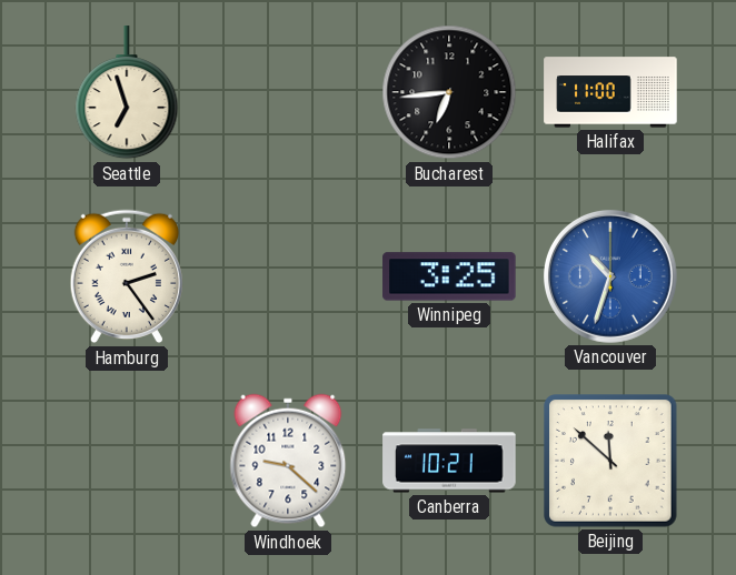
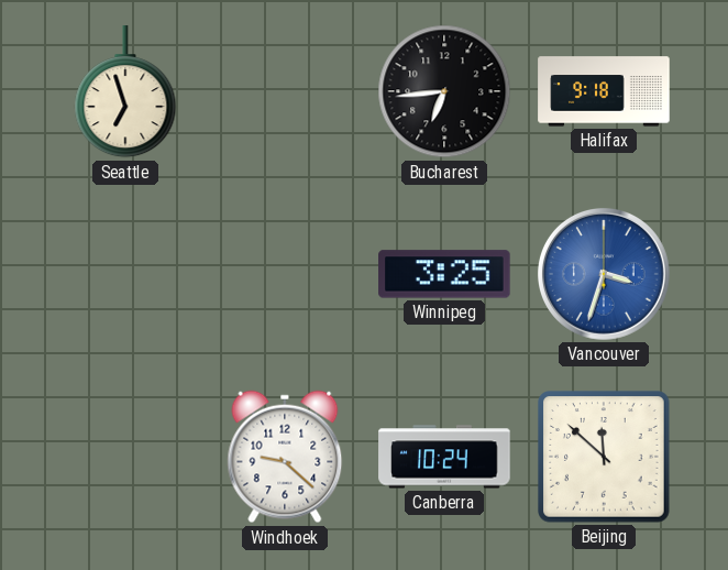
Halifax: 11:00 -> 9:18 (604, 91)
Hamburg: 2:24 -> none (127, 276)
Vancouver: 10:33 -> 3:33 (604, 274)
Canberra: 10:21 -> 10:24 (444, 457)
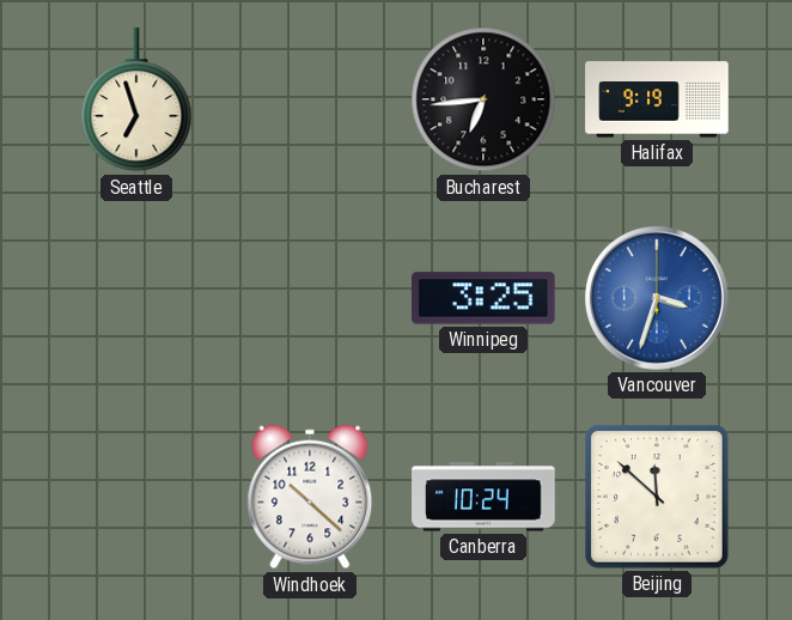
Halifax: 9:18 -> 9:19 (657, 99)
Windhoek: 9:22 -> 10:22 (310, 497)
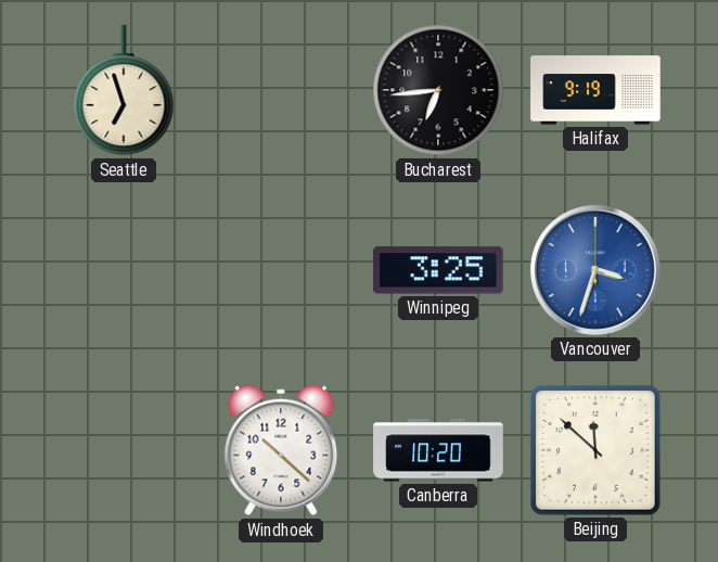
Canberra: 10:24 -> 10:20 (438, 450)
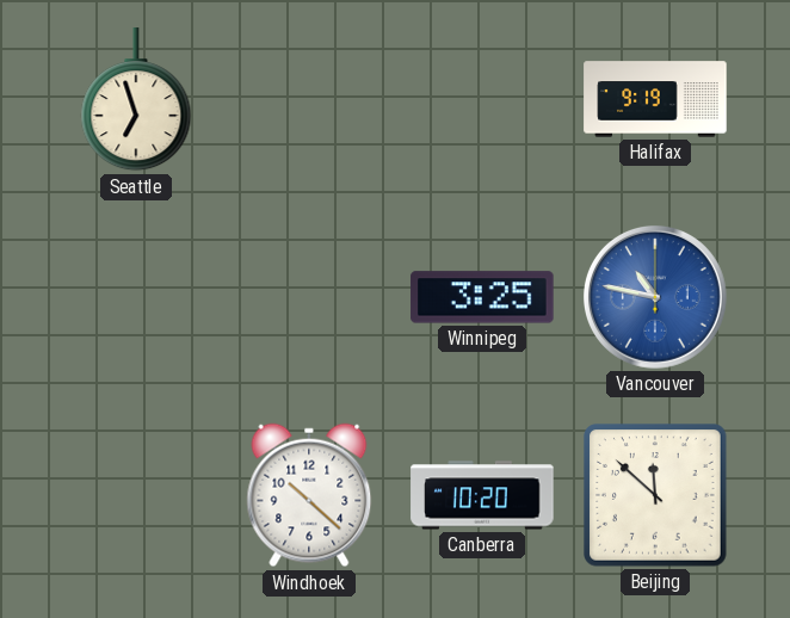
Bucharest: 6:44 -> none (438, 90)
Vancouver: 3:33 -> 10:47 (655, 297)
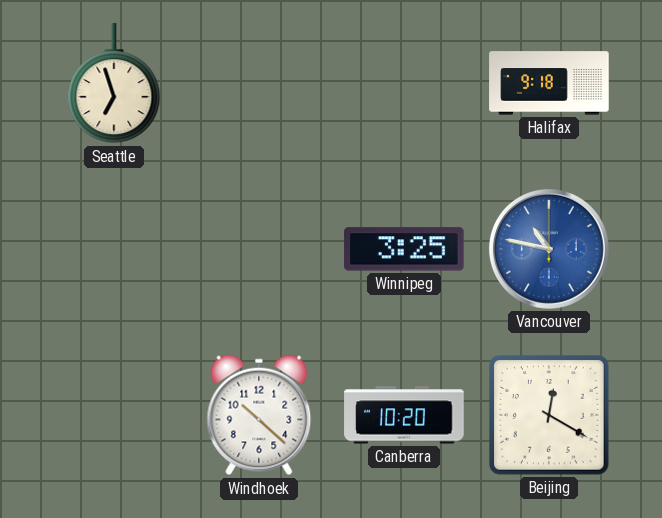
Halifax: 9:19 -> 9:18 (549, 83)
Beijing: 11:52 -> 12:20 (549, 415)
